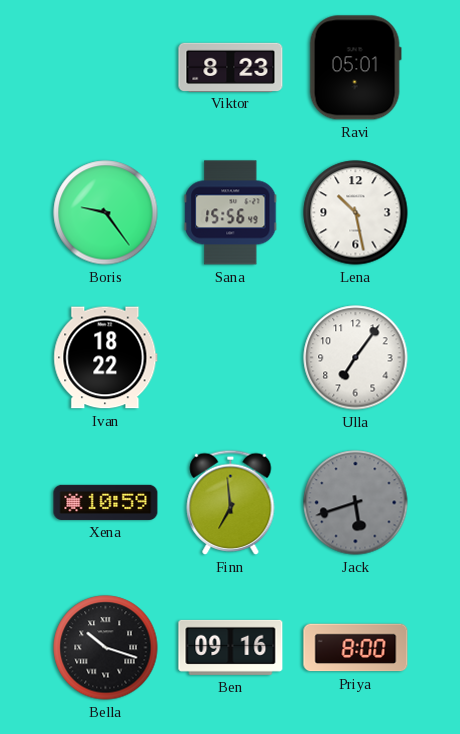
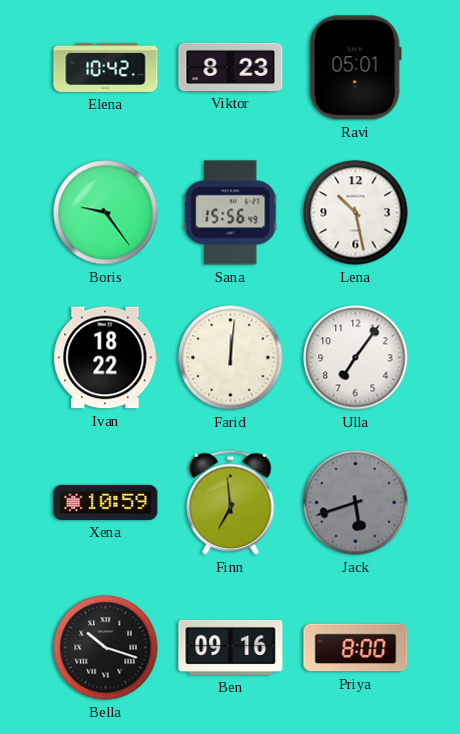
Elena: none -> 10:42 (106, 67)
Farid: none -> 12:01 (231, 358)
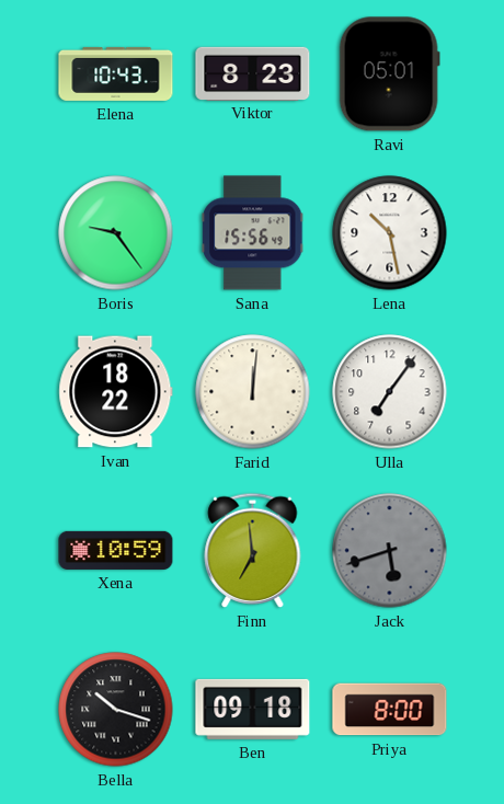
Elena: 10:42 -> 10:43 (116, 73)
Ben: 09:16 -> 09:18 (253, 709)
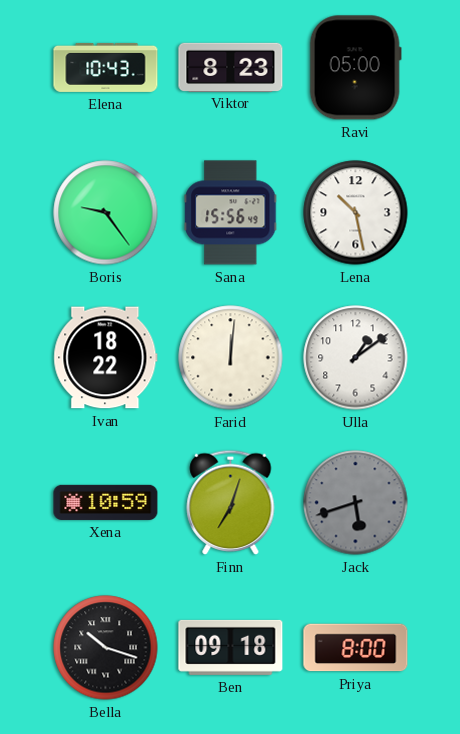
Ravi: 05:01 -> 05:00 (355, 68)
Ulla: 7:06 -> 1:09 (356, 358)
Finn: 6:59 -> 7:03 (231, 502)
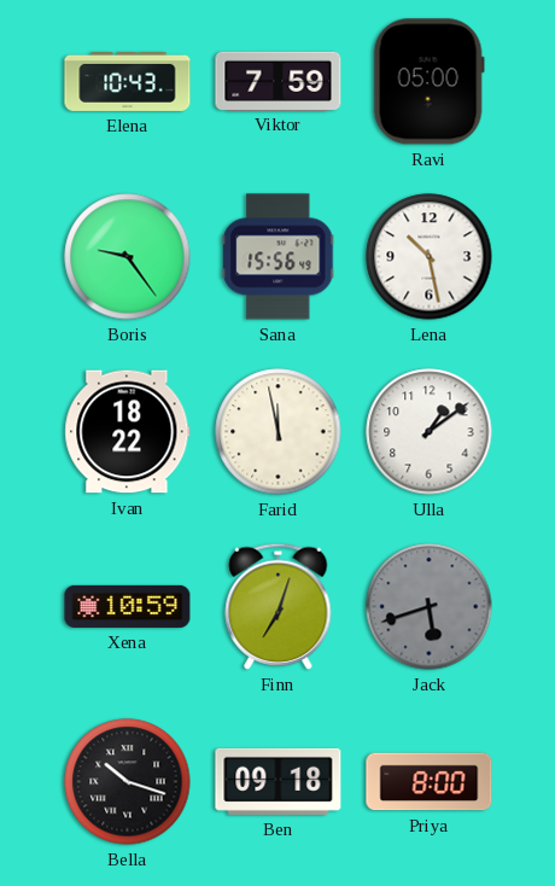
Viktor: 8:23 -> 7:59 (279, 81)
Farid: 12:01 -> 11:58 (279, 432)
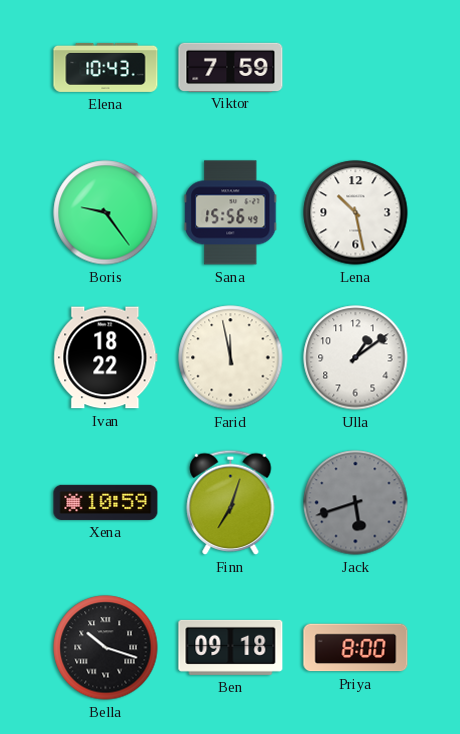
Ravi: 05:00 -> none (428, 82)
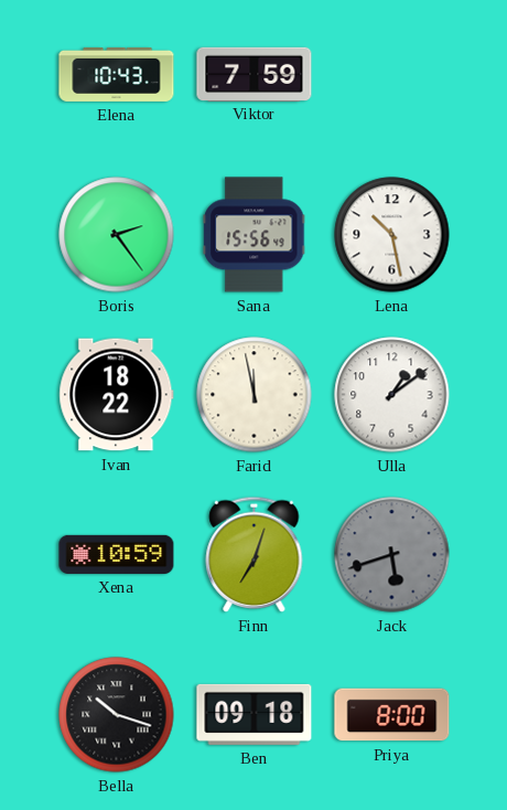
Boris: 9:24 -> 2:24 (117, 235)
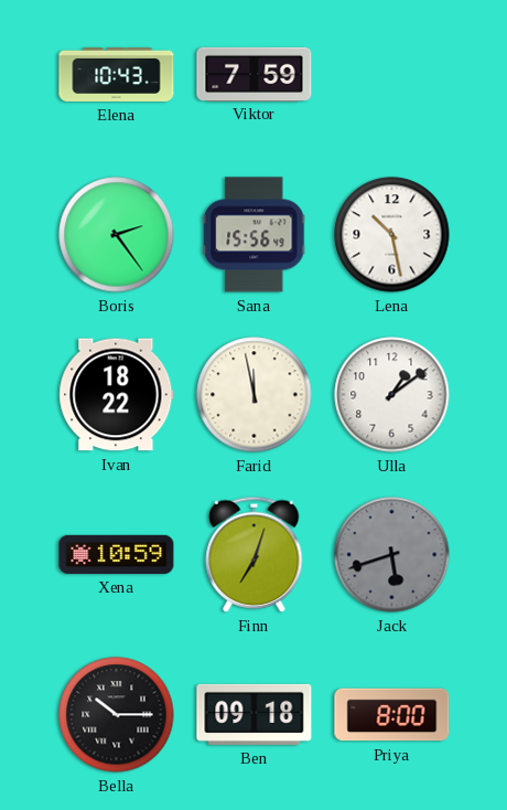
Bella: 10:18 -> 10:15 (117, 715)
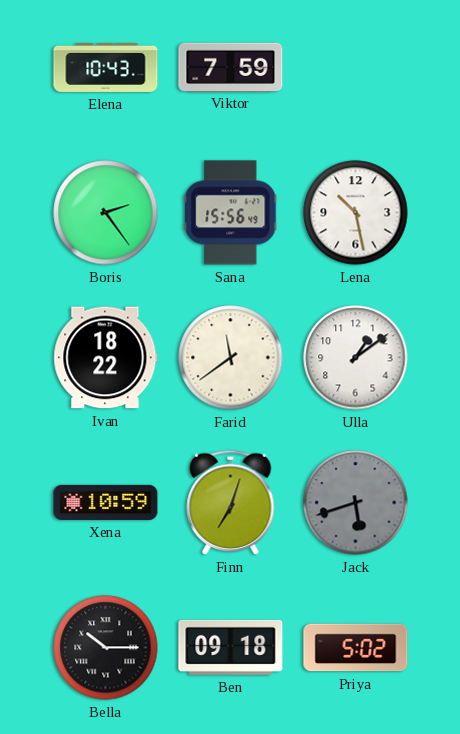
Farid: 11:58 -> 11:39 (231, 358)
Priya: 8:00 -> 5:02 (356, 648)
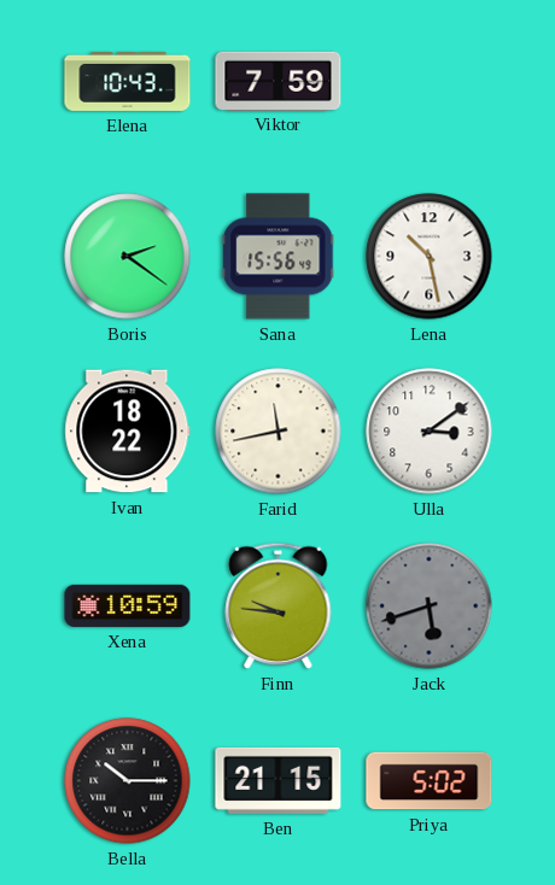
Boris: 2:24 -> 2:21 (128, 257)
Farid: 11:39 -> 11:43 (279, 432)
Ulla: 1:09 -> 3:09 (430, 432)
Finn: 7:03 -> 9:46 (279, 605)
Ben: 09:18 -> 21:15 (279, 780)
